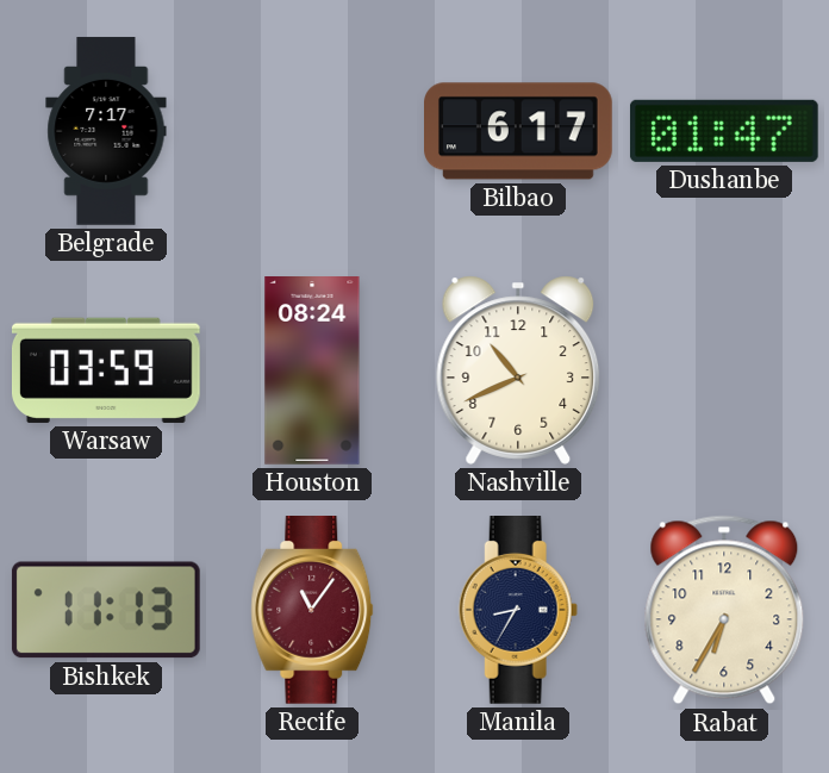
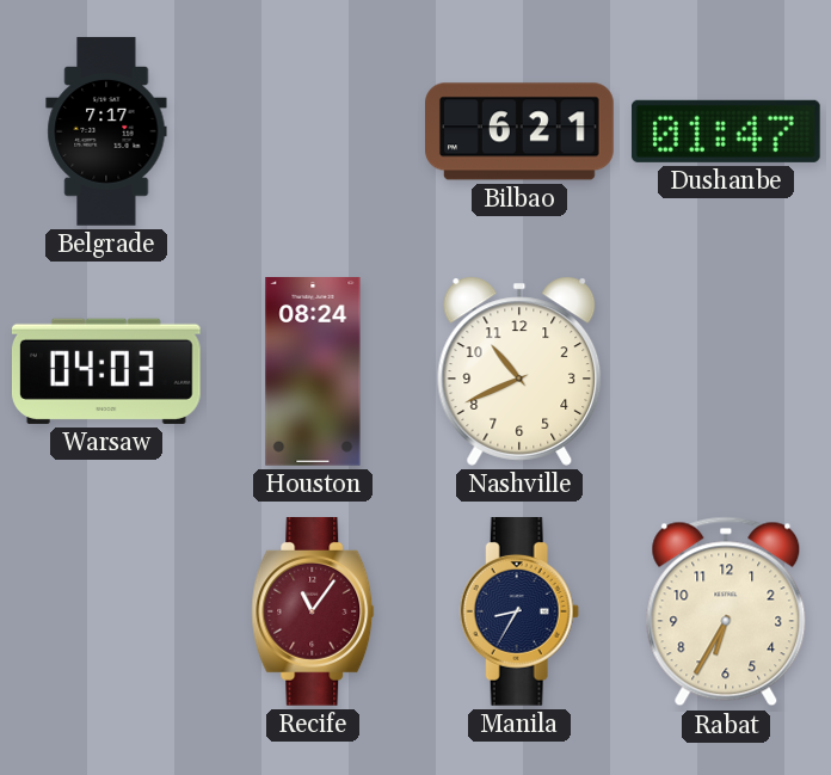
Bilbao: 6:17 -> 6:21 (521, 131)
Warsaw: 03:59 -> 04:03 (106, 371)
Bishkek: 11:13 -> none (106, 610)
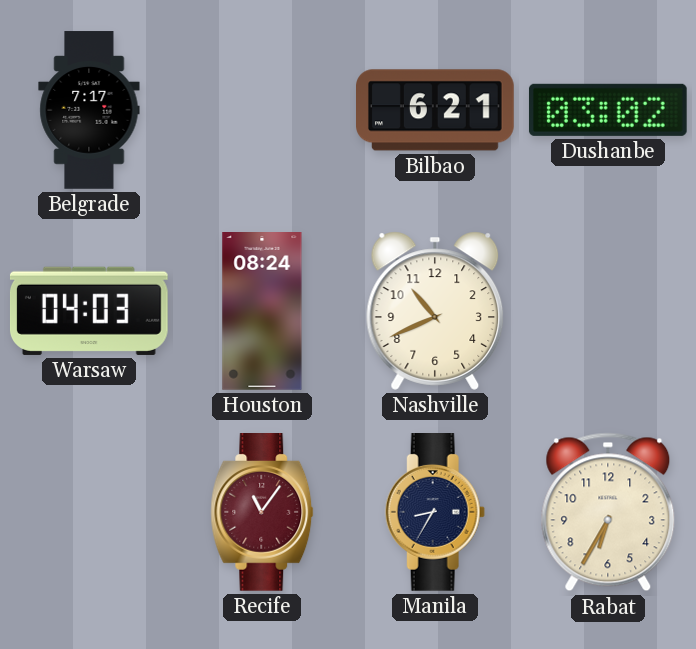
Dushanbe: 01:47 -> 03:02 (608, 110)
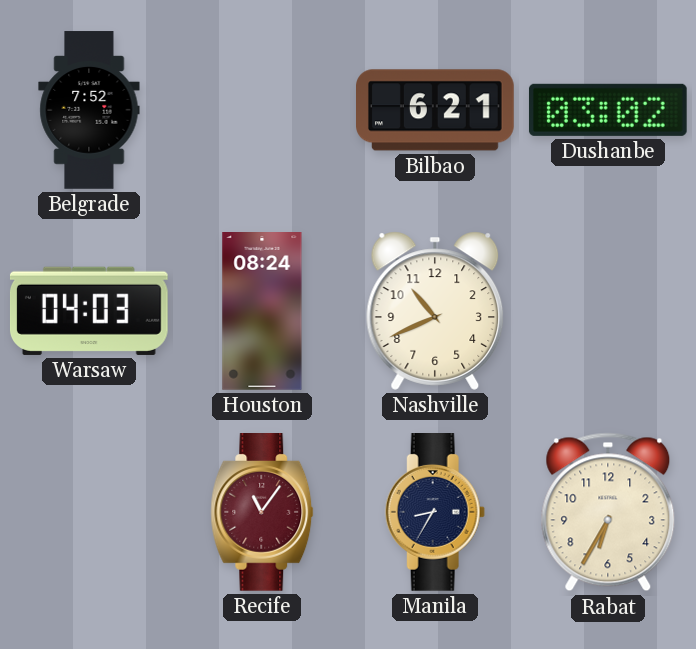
Belgrade: 7:17 -> 7:52 (89, 110)
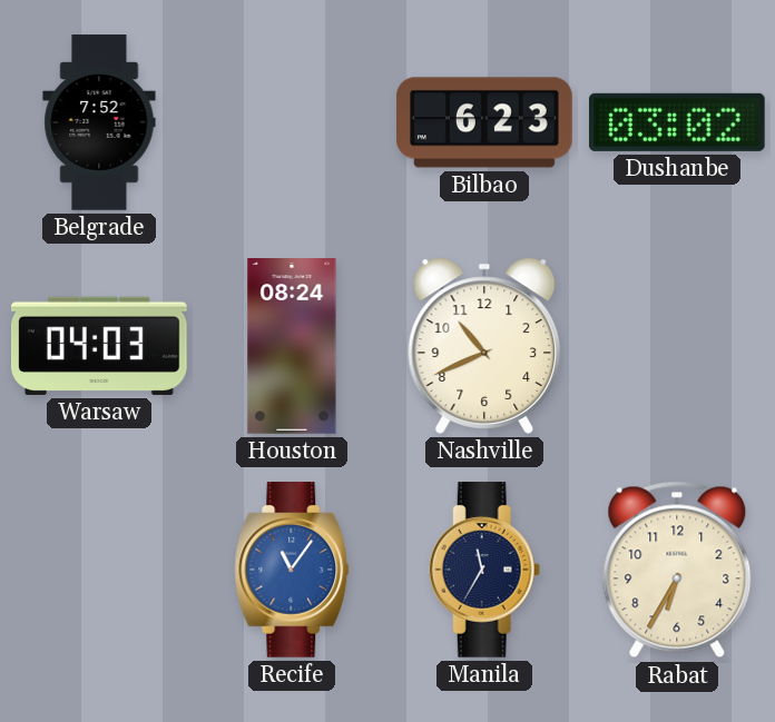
Bilbao: 6:21 -> 6:23 (485, 122)
Recife dial: burgundy -> blue (292, 571)
Manila: 8:35 -> 11:35 (484, 571)
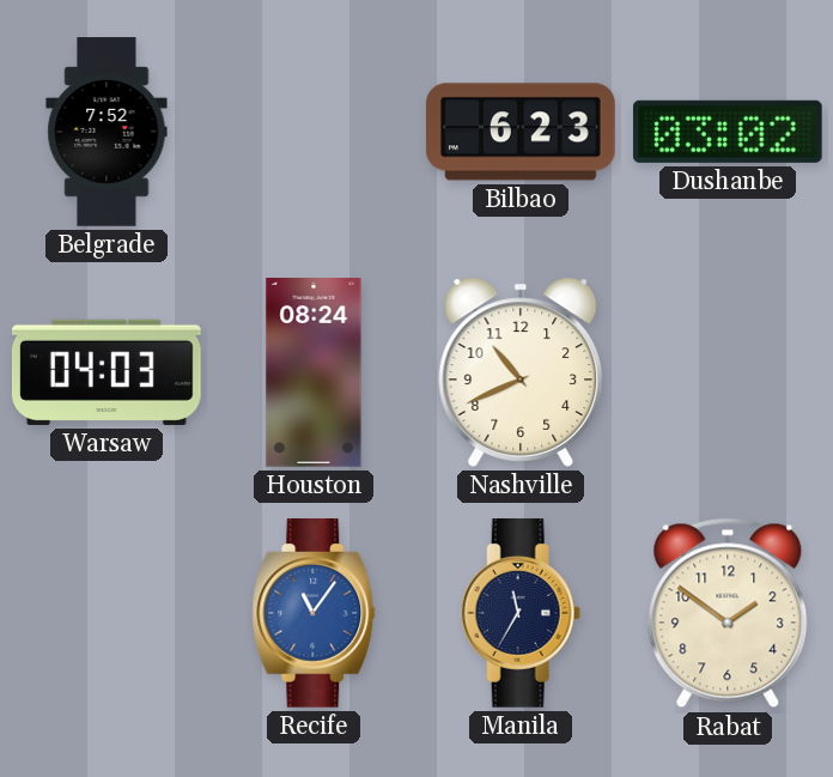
Rabat: 6:35 -> 1:51 (728, 613)
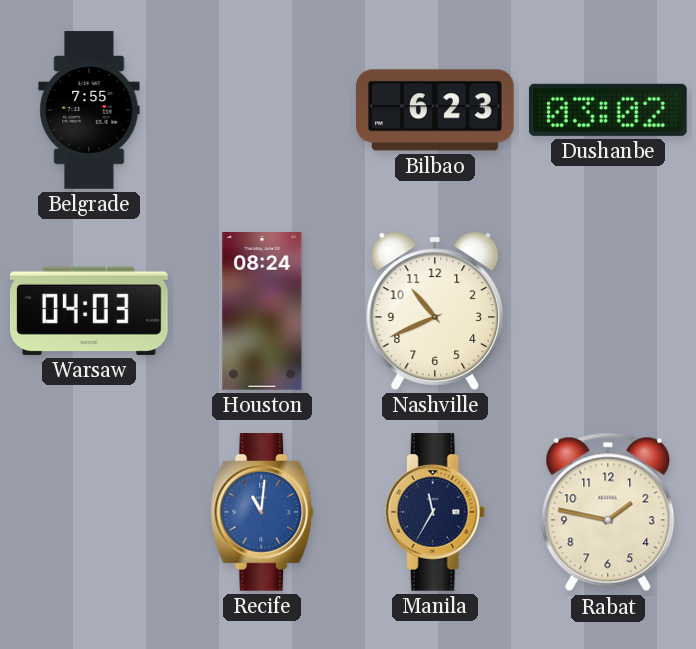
Belgrade: 7:52 -> 7:55 (89, 110)
Recife: 11:06 -> 11:01 (262, 513)
Rabat: 1:51 -> 1:47 (608, 512)
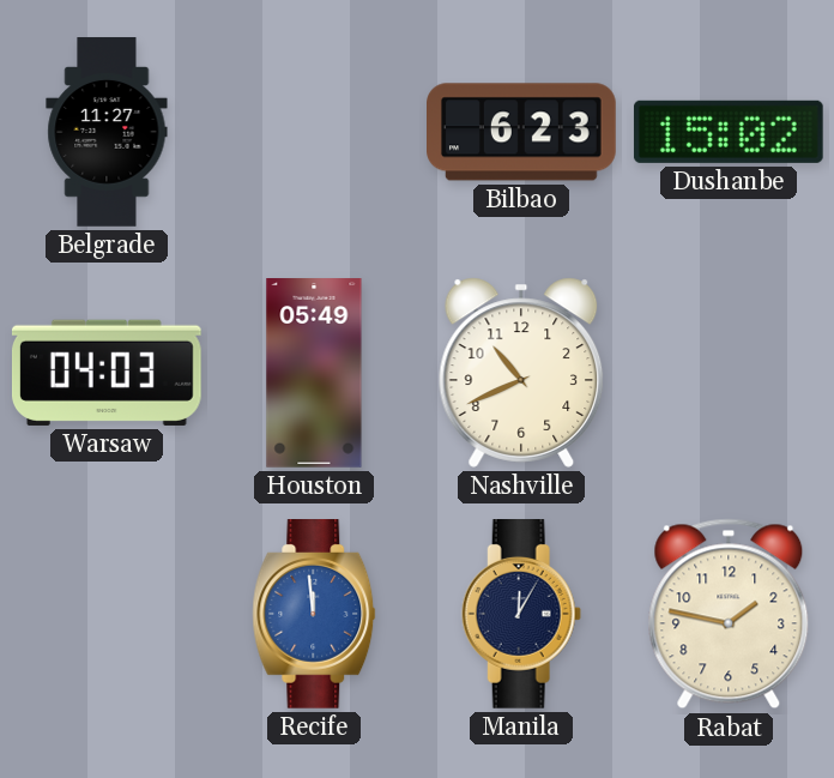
Belgrade: 7:55 -> 11:27 (107, 132)
Dushanbe: 03:02 -> 15:02 (729, 132)
Houston: 08:24 -> 05:49 (314, 373)
Recife: 11:01 -> 11:59 (314, 615)
Manila: 11:35 -> 12:05 (521, 615)
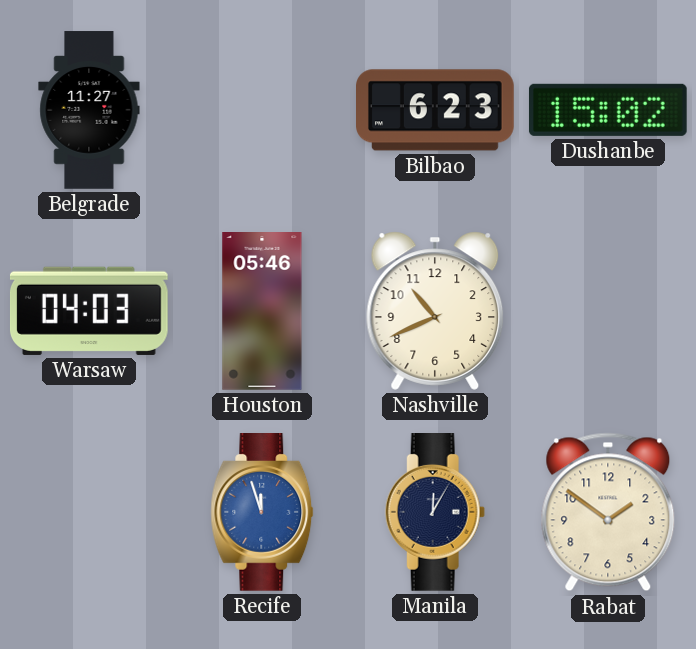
Houston: 05:49 -> 05:46 (262, 311)
Recife: 11:59 -> 11:57 (262, 513)
Rabat: 1:47 -> 1:51 (608, 512)
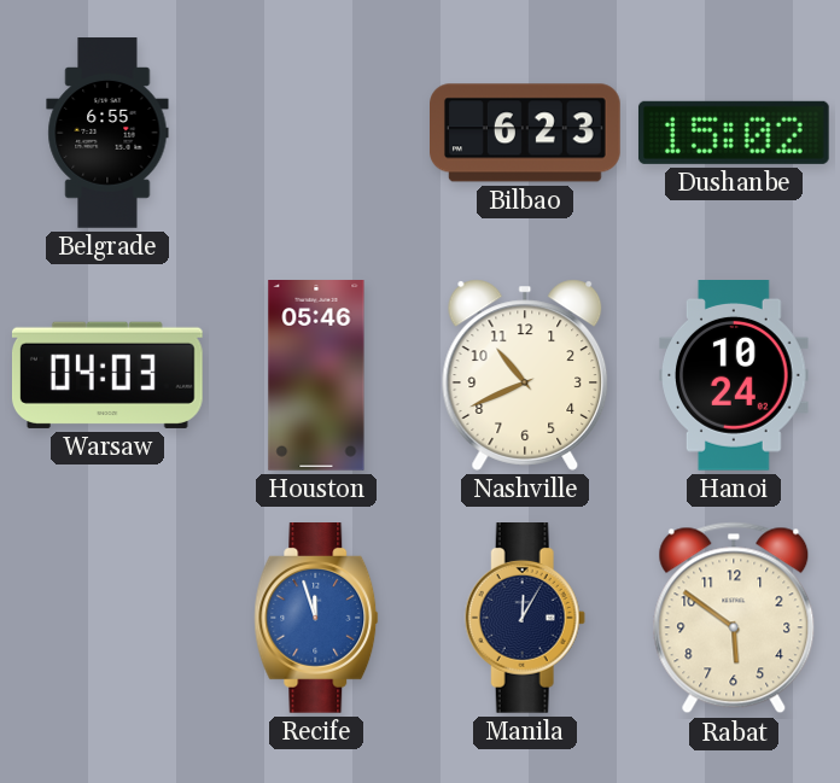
Belgrade: 11:27 -> 6:55 (107, 133)
Hanoi: none -> 10:24 (734, 376)
Rabat: 1:51 -> 5:51 (734, 618)
